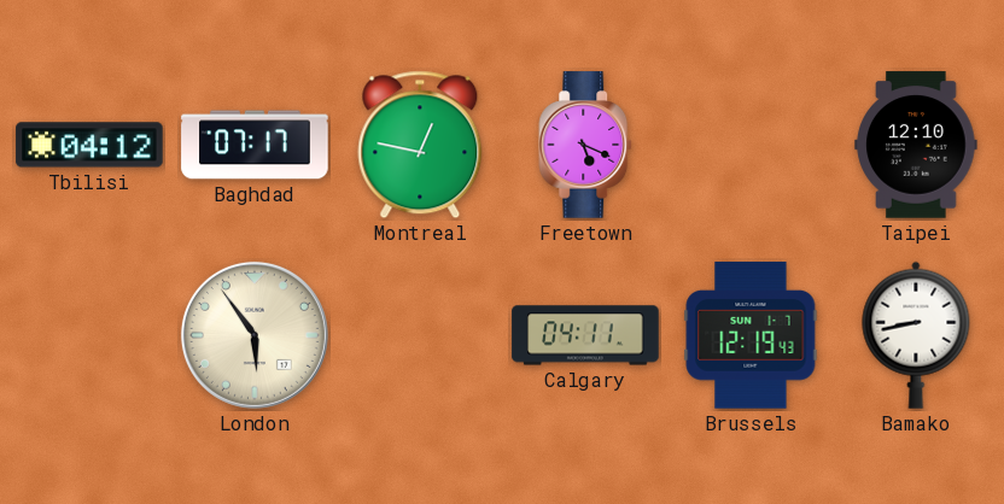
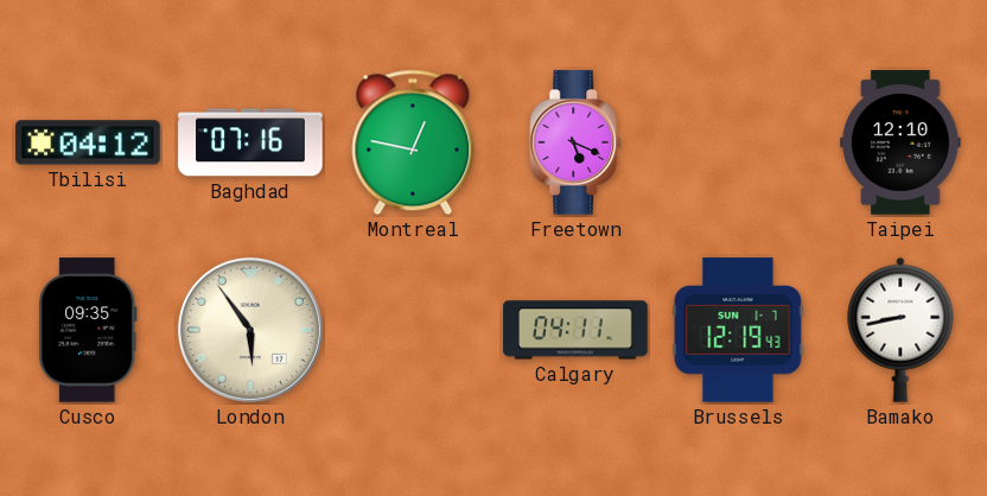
Baghdad: 07:17 -> 07:16 (250, 142)
Cusco: none -> 09:35 (88, 330)
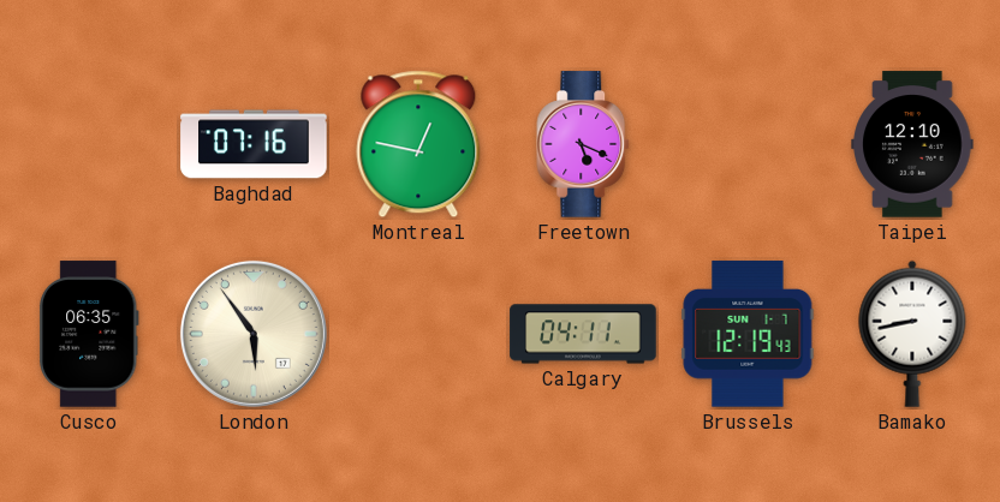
Tbilisi: 04:12 -> none (88, 142)
Cusco: 09:35 -> 06:35 (89, 334)
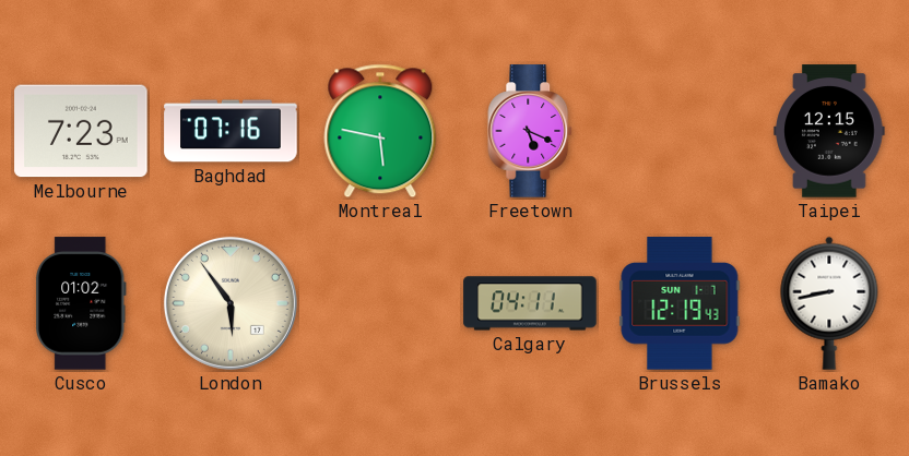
Melbourne: none -> 7:23 (81, 131)
Montreal: 12:47 -> 5:47 (380, 131)
Taipei: 12:10 -> 12:15 (829, 131)
Cusco: 06:35 -> 01:02 (81, 303)
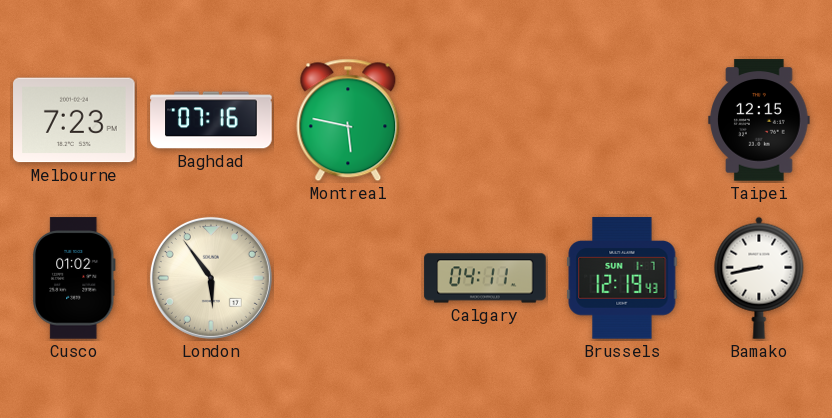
Freetown: 5:19 -> none (531, 131)
